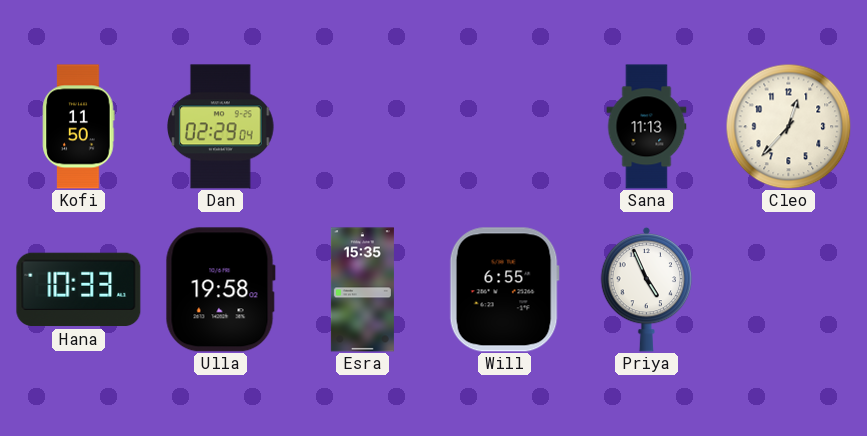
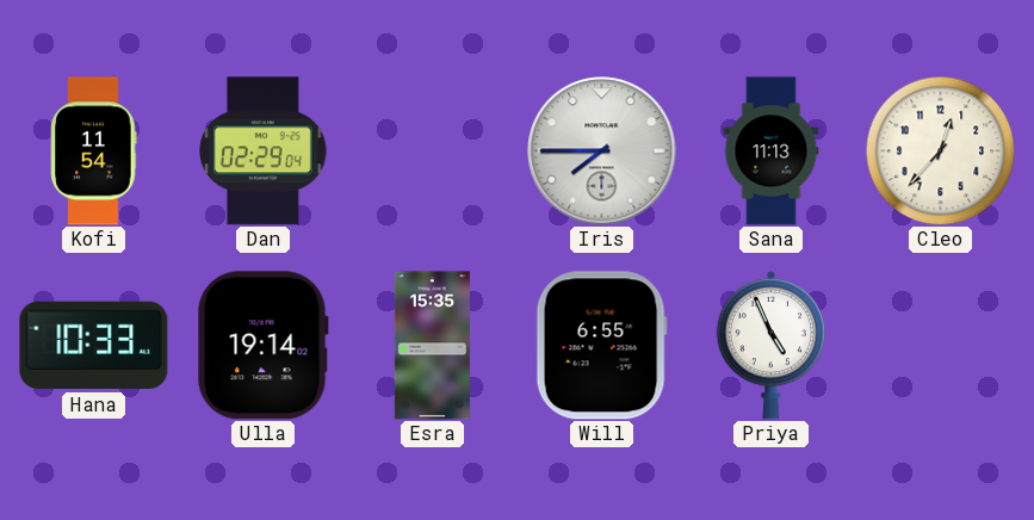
Kofi: 11:50 -> 11:54 (94, 151)
Iris: none -> 7:45 (602, 151)
Ulla: 19:58 -> 19:14 (262, 346)
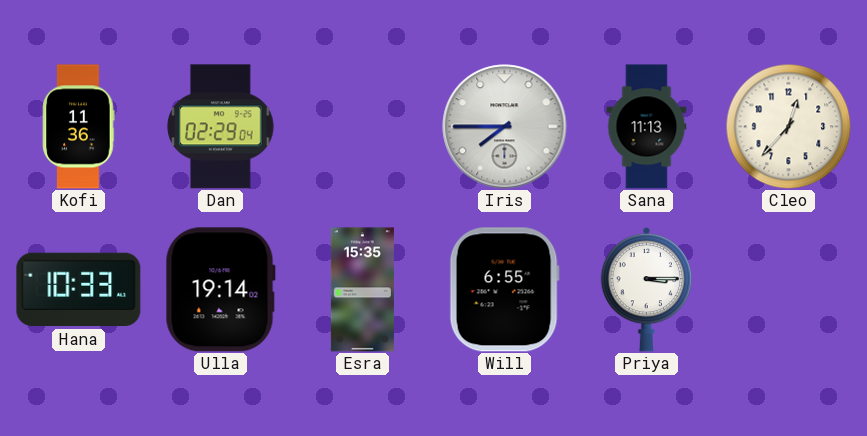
Kofi: 11:54 -> 11:36 (79, 127)
Priya: 4:56 -> 3:15 (647, 289)
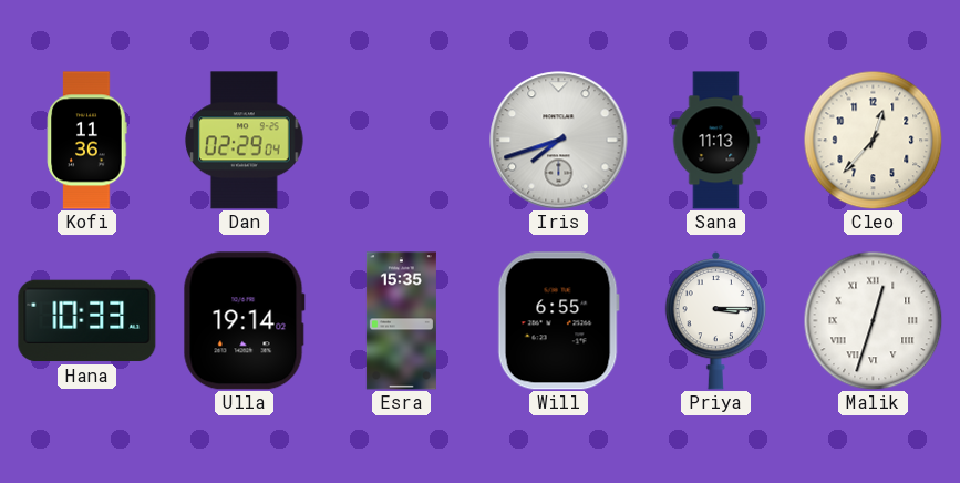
Iris: 7:45 -> 7:42 (559, 141)
Malik: none -> 12:33 (873, 320)
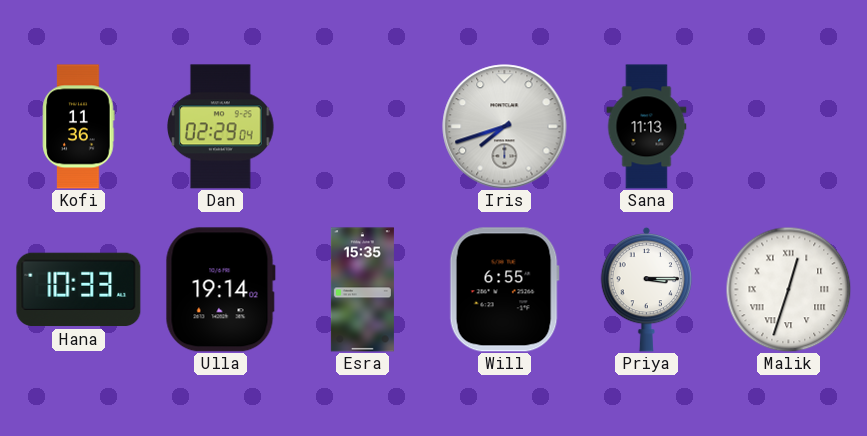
Cleo: 12:37 -> none (873, 140)
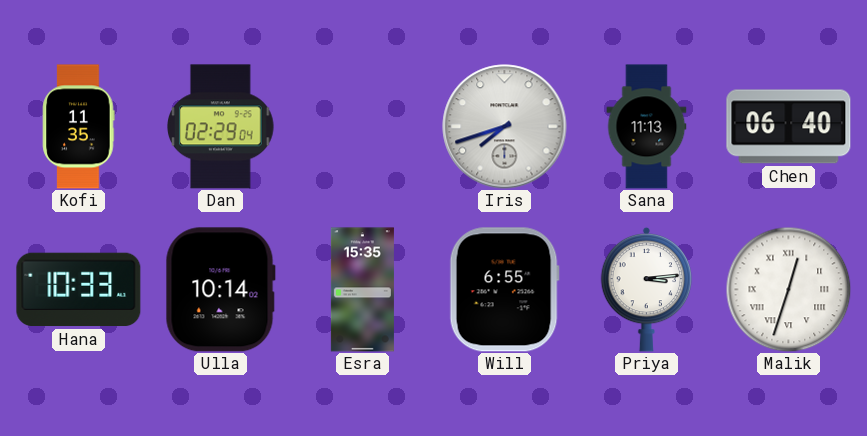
Kofi: 11:36 -> 11:35 (79, 127)
Chen: none -> 06:40 (789, 127)
Ulla: 19:14 -> 10:14 (220, 290)
Priya: 3:15 -> 3:14 (647, 289)
